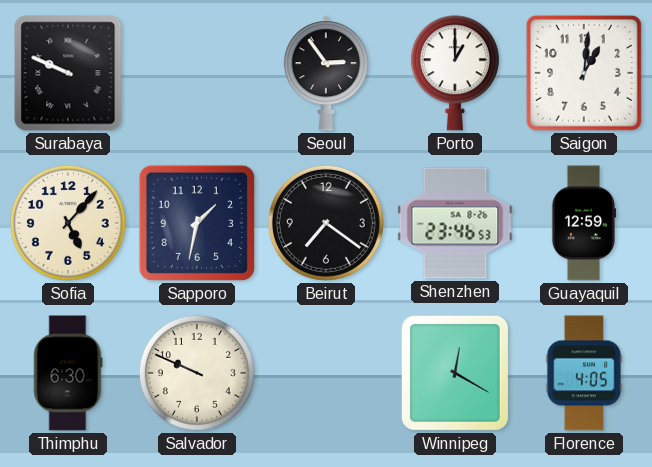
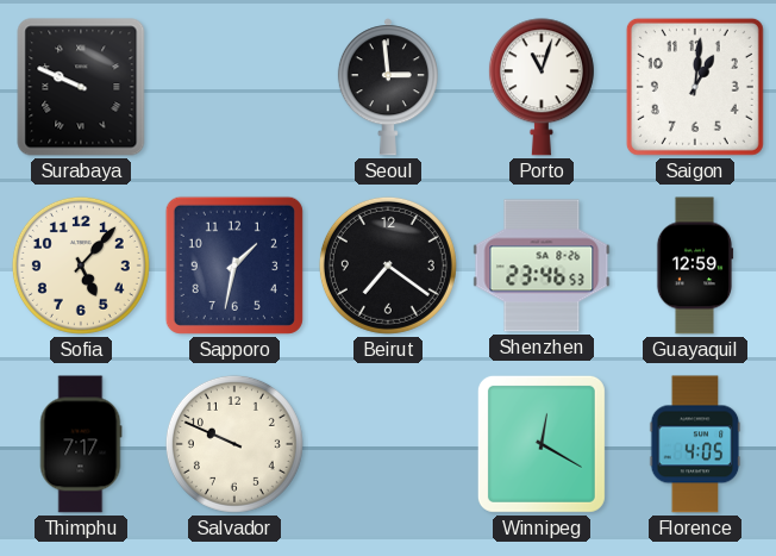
Seoul: 2:54 -> 2:59 (388, 87)
Porto: 1:00 -> 11:03 (542, 87)
Thimphu: 6:30 -> 7:17 (81, 444)
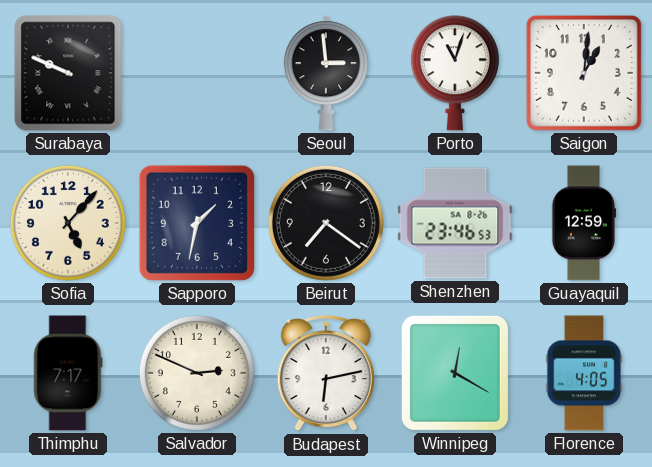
Salvador: 9:49 -> 2:49 (197, 373)
Budapest: none -> 6:13 (326, 373)
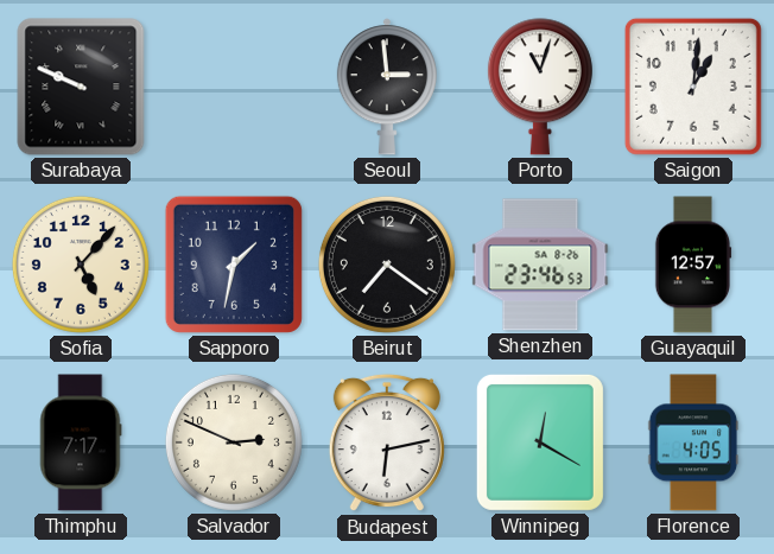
Guayaquil: 12:59 -> 12:57 (693, 265)
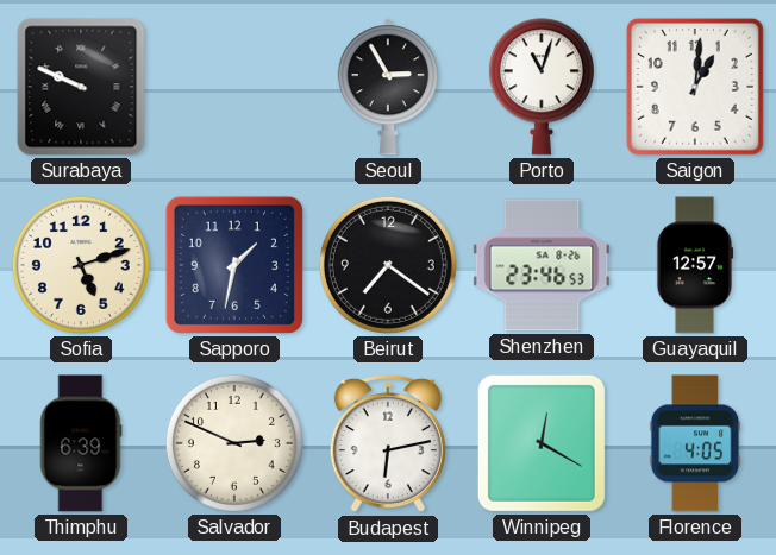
Seoul: 2:59 -> 2:55 (388, 87)
Sofia: 5:07 -> 5:12 (81, 265)
Thimphu: 7:17 -> 6:39 (81, 443)
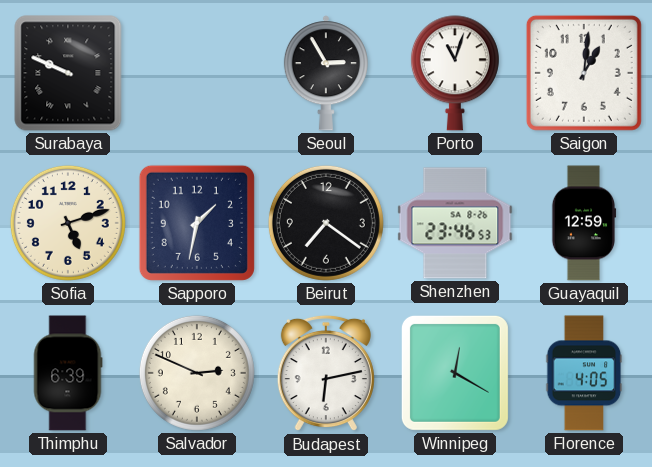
Guayaquil: 12:57 -> 12:59 (584, 223)
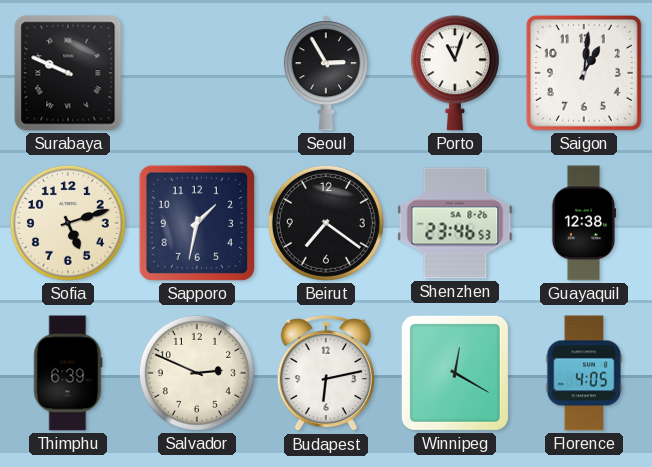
Guayaquil: 12:59 -> 12:38 (584, 223)
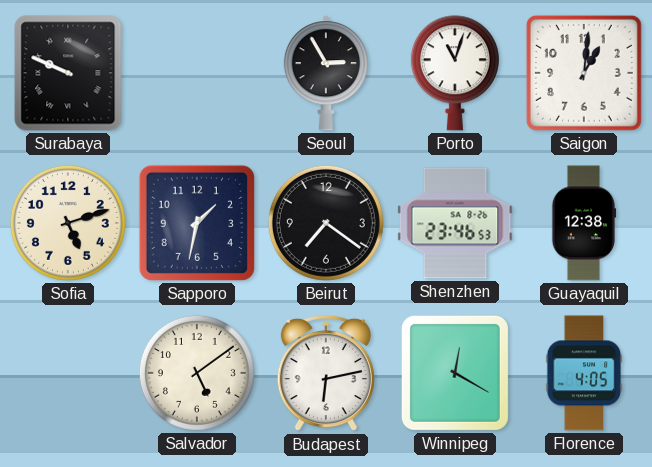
Thimphu: 6:39 -> none (68, 373)
Salvador: 2:49 -> 5:09 (197, 373)
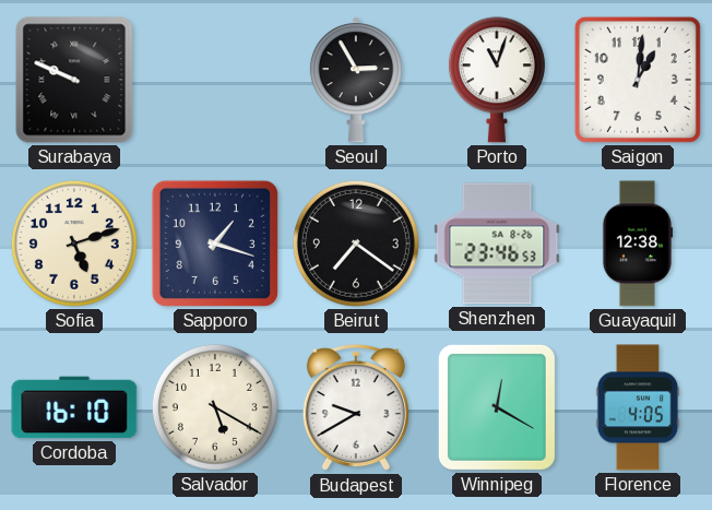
Sapporo: 1:32 -> 1:18 (215, 244)
Cordoba: none -> 16:10 (74, 407)
Salvador: 5:09 -> 5:20 (215, 407)
Budapest: 6:13 -> 9:40 (356, 407)
